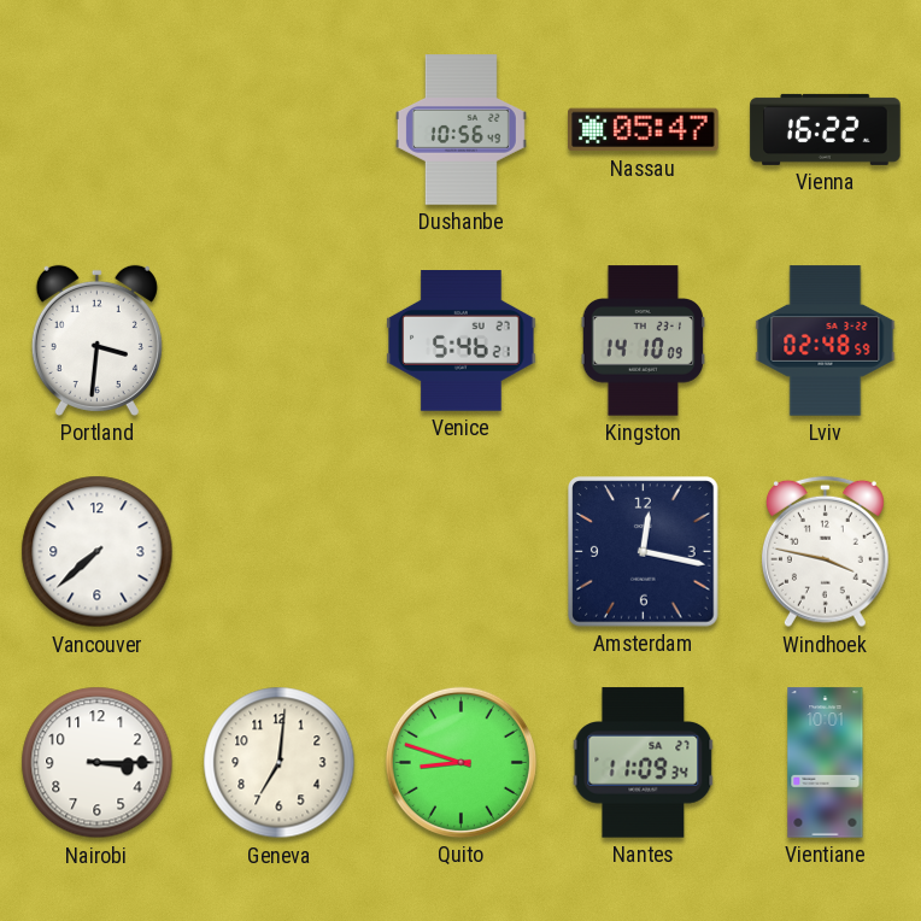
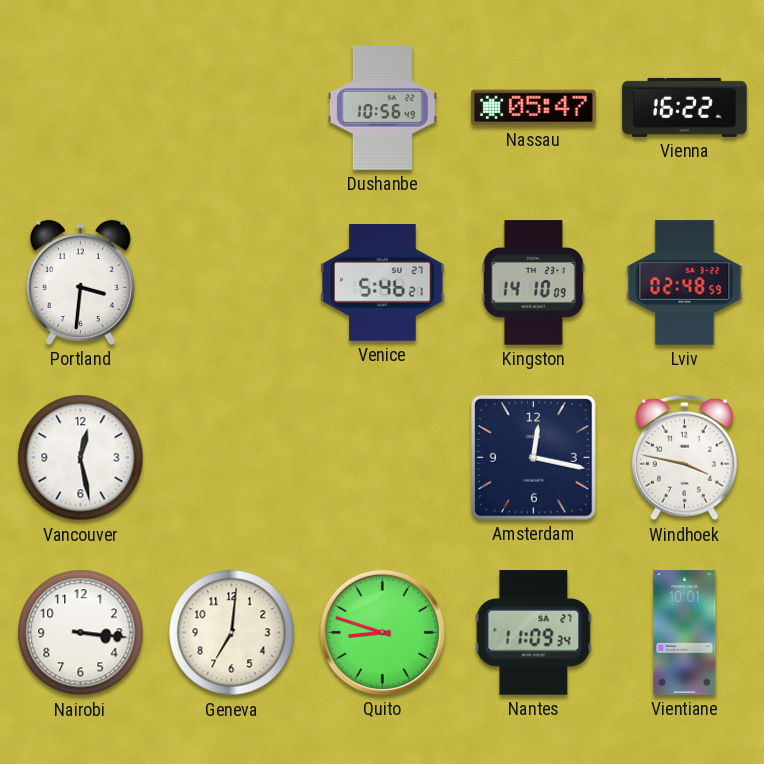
Vancouver: 7:38 -> 12:28 (81, 458)
Nairobi: 3:15 -> 3:16 (81, 633)
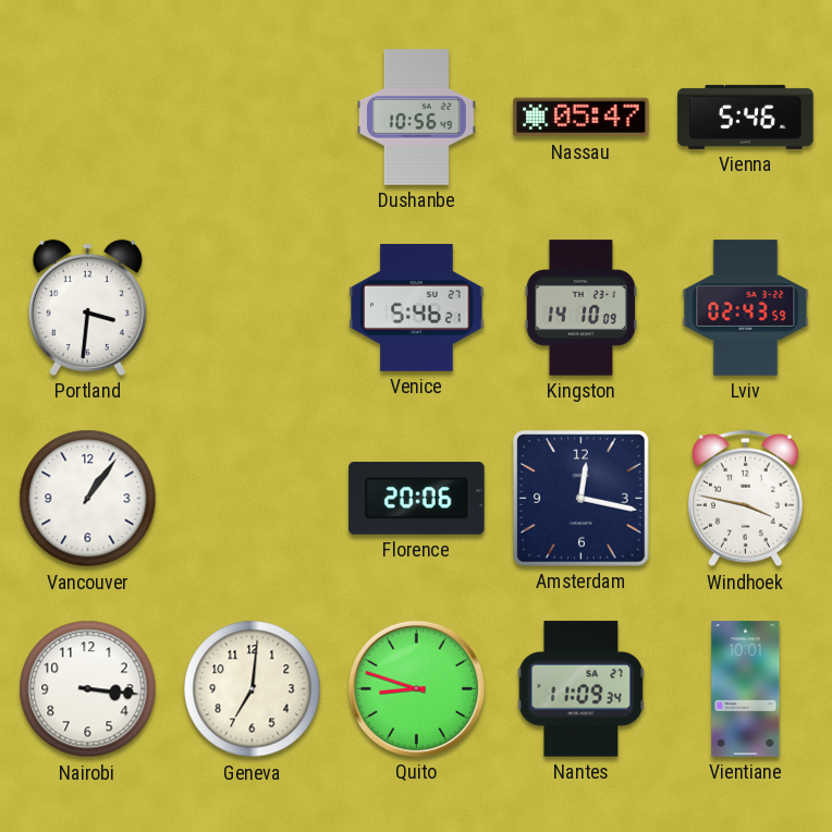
Vienna: 16:22 -> 5:46 (746, 117)
Lviv: 02:48 -> 02:43 (746, 308)
Vancouver: 12:28 -> 1:06 (88, 499)
Florence: none -> 20:06 (417, 499)
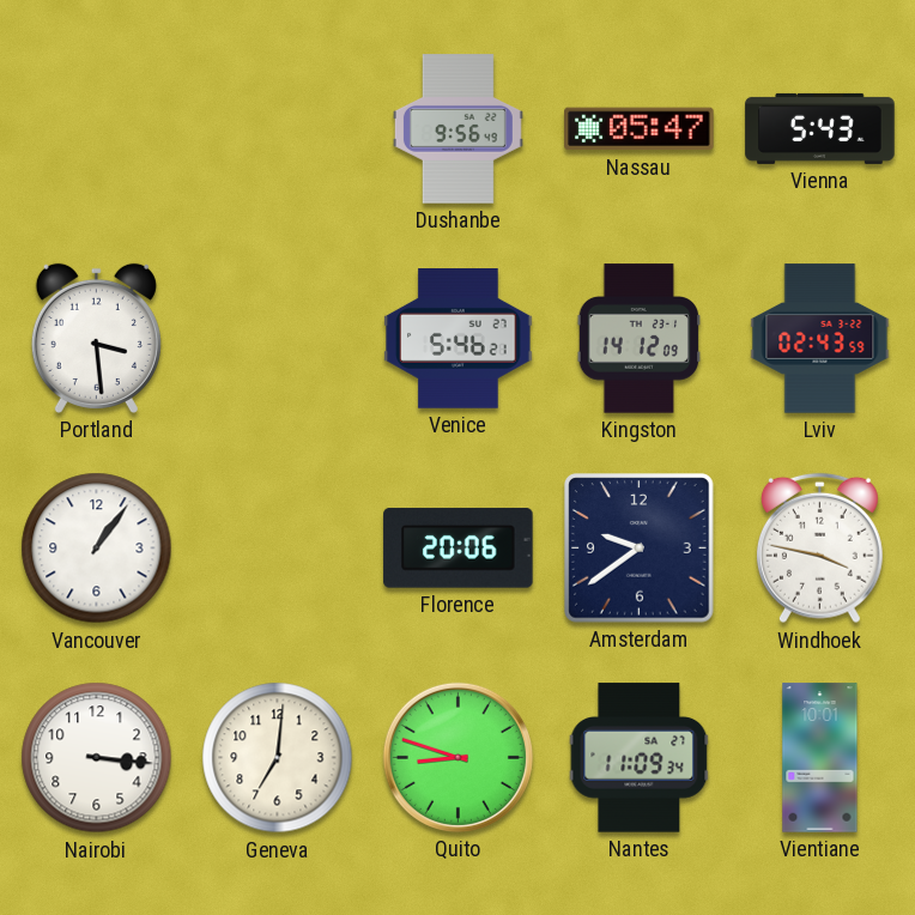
Dushanbe: 10:56 -> 9:56 (457, 129)
Vienna: 5:46 -> 5:43 (820, 128)
Portland: 3:31 -> 3:29 (96, 338)
Kingston: 14:10 -> 14:12 (640, 339)
Amsterdam: 12:17 -> 9:39 (640, 549)
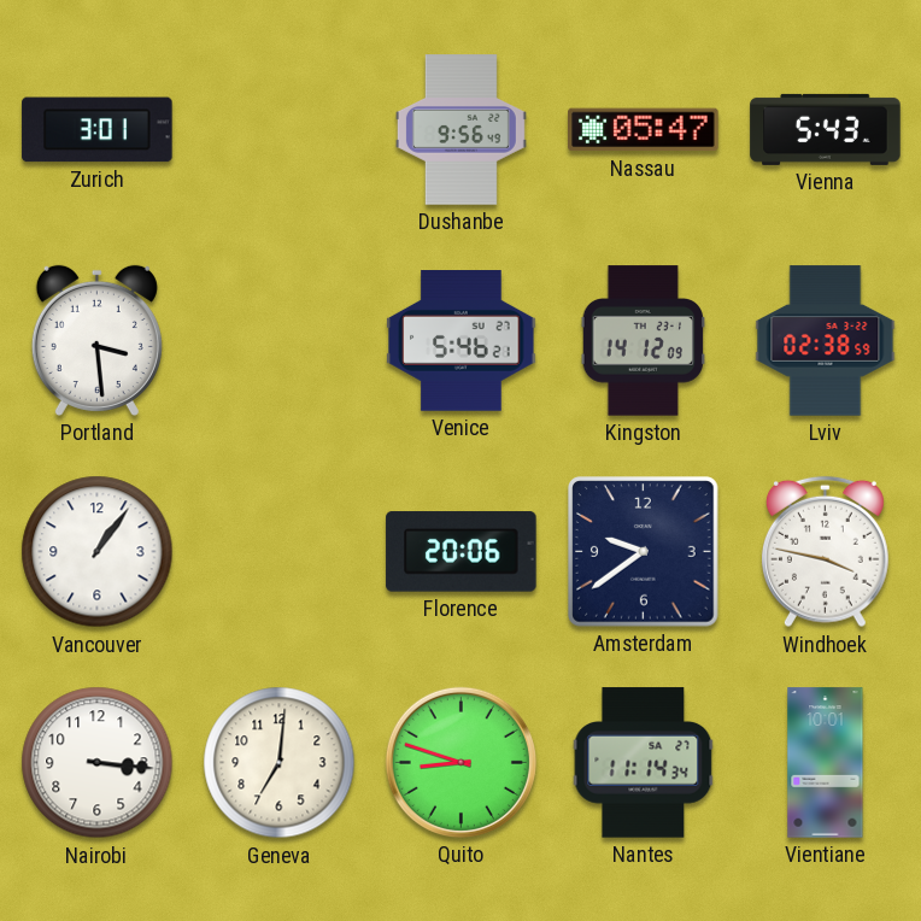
Zurich: none -> 3:01 (98, 130)
Lviv: 02:43 -> 02:38 (826, 341)
Nantes: 11:09 -> 11:14 (644, 763)
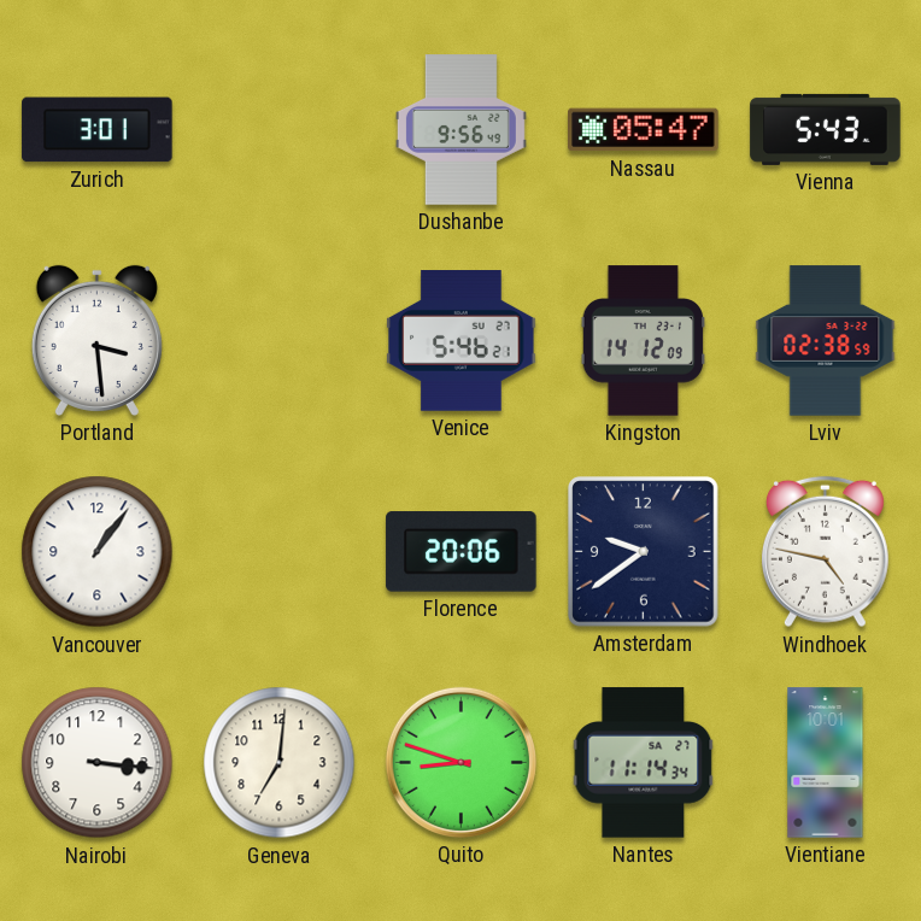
Windhoek: 3:47 -> 4:47 (825, 552)
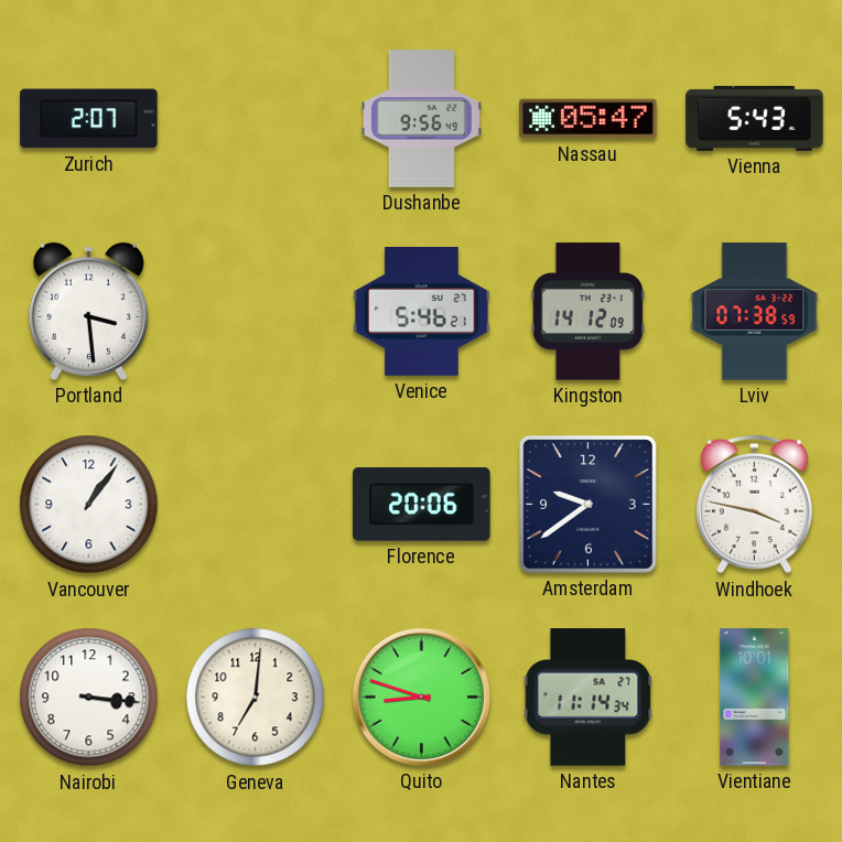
Zurich: 3:01 -> 2:07 (89, 119)
Lviv: 02:38 -> 07:38 (755, 312)
Windhoek: 4:47 -> 3:47 (754, 505)
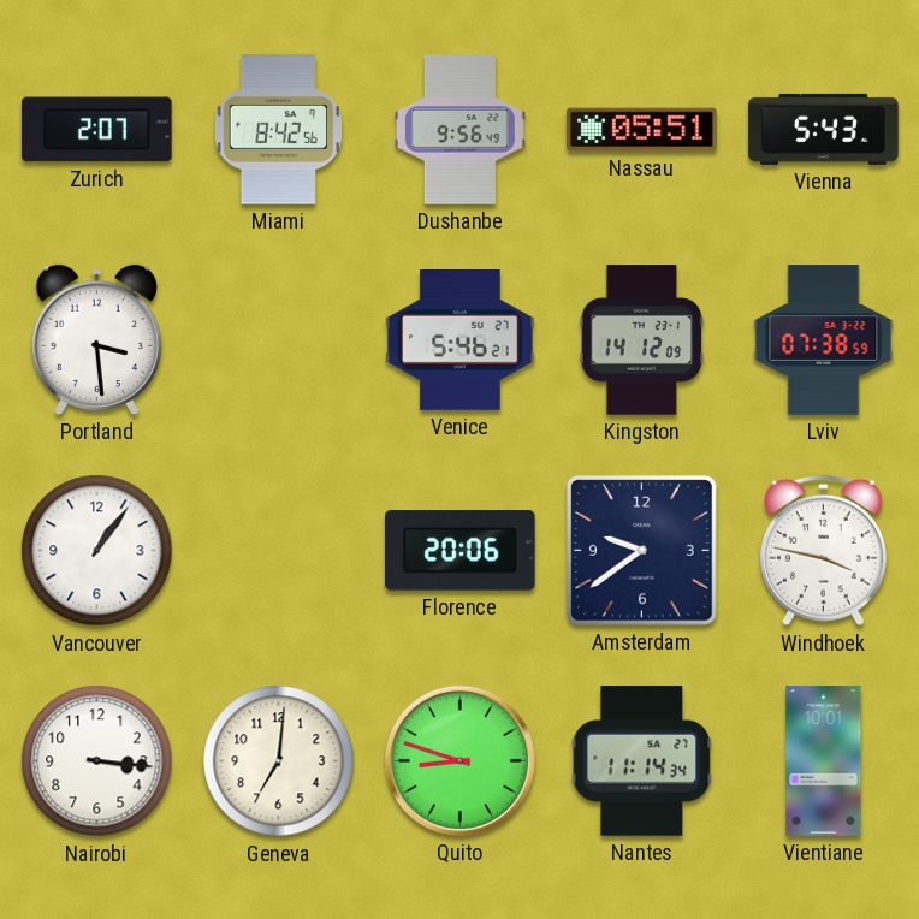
Miami: none -> 8:42 (279, 130)
Nassau: 05:47 -> 05:51 (642, 130)
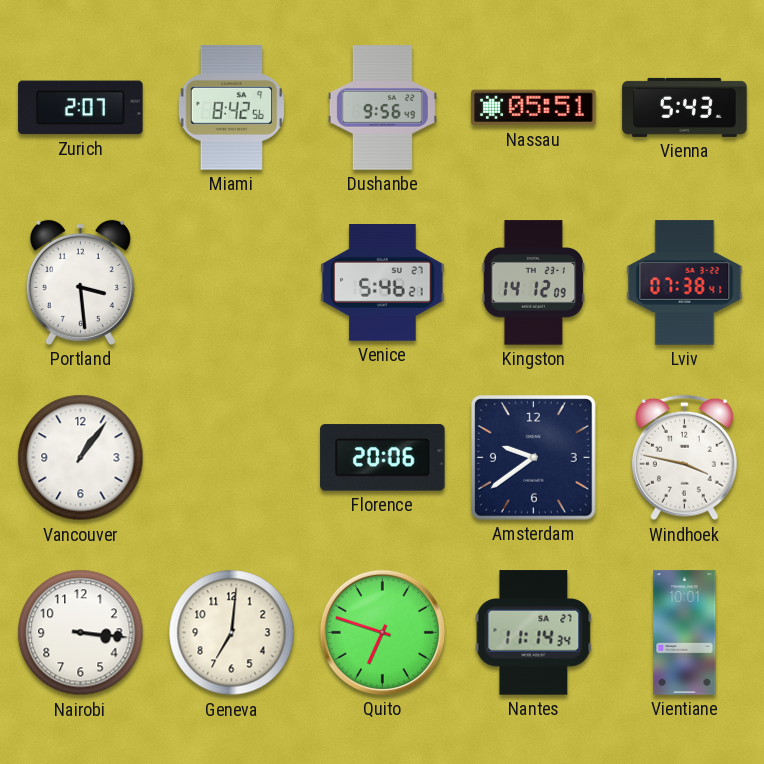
Lviv: 07:38:59 -> 07:38:41 (685, 283)
Quito: 8:48 -> 6:48 (382, 632)
